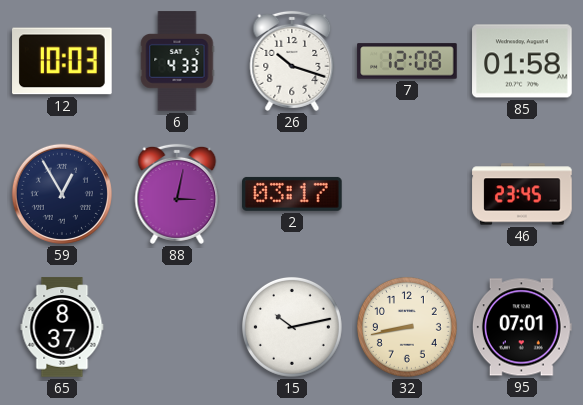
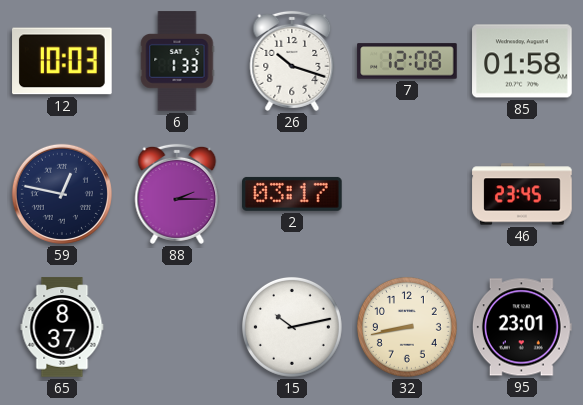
6: 4:33 -> 1:33 (177, 61)
59: 12:55 -> 12:47 (62, 194)
88: 3:02 -> 2:15 (177, 194)
95: 07:01 -> 23:01 (522, 327)
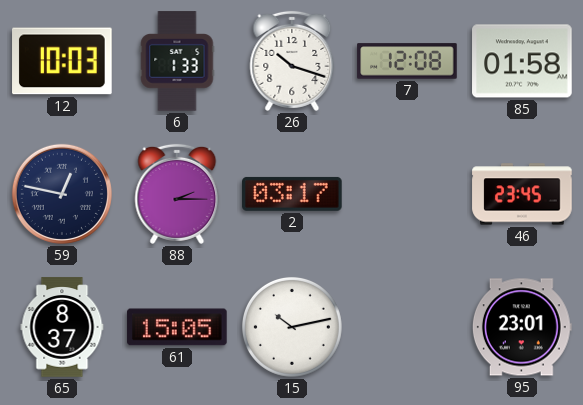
61: none -> 15:05 (177, 327)
32: 8:43 -> none (407, 327)
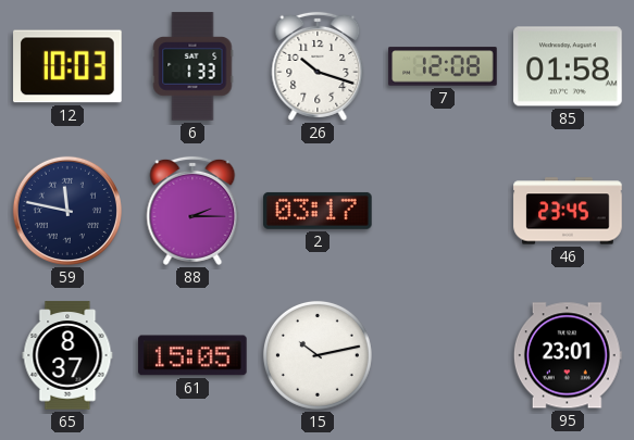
59: 12:47 -> 11:47 (67, 211)
